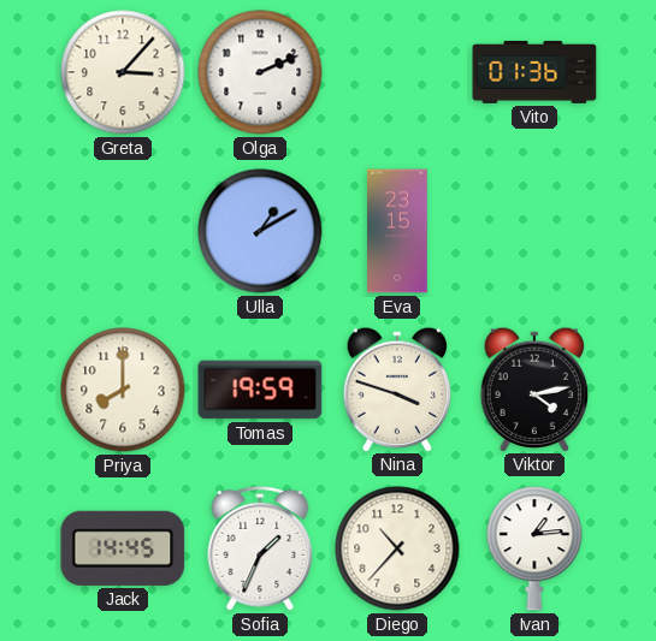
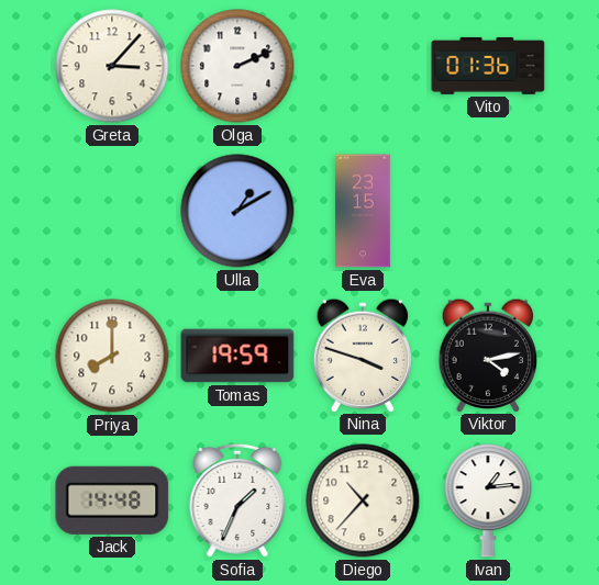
Jack: 14:45 -> 14:48 (112, 500)
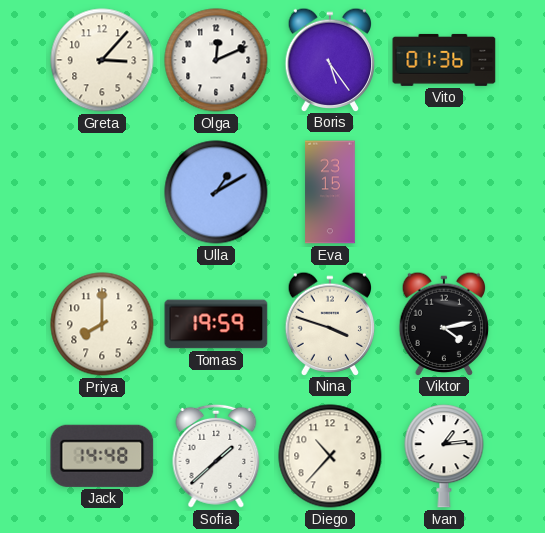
Olga: 2:11 -> 12:11 (216, 60)
Boris: none -> 5:24 (330, 59)
Sofia: 1:34 -> 1:38 (216, 456)
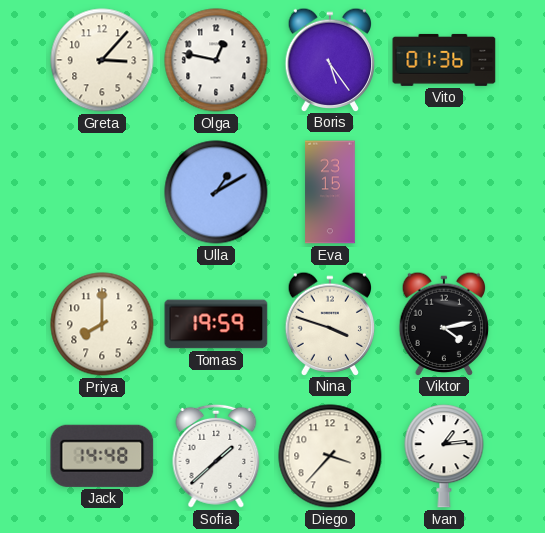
Olga: 12:11 -> 12:47 (216, 60)
Diego: 10:37 -> 3:37 (330, 456)
